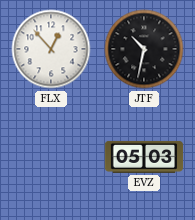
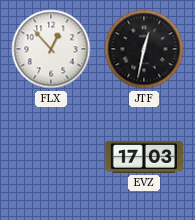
JTF: 10:32 -> 12:32 (144, 49)
EVZ: 05:03 -> 17:03 (144, 157)
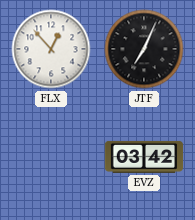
JTF: 12:32 -> 7:04 (144, 49)
EVZ: 17:03 -> 03:42 (144, 157)
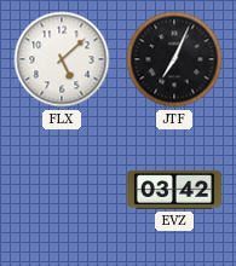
FLX: 12:53 -> 5:08 (62, 59)
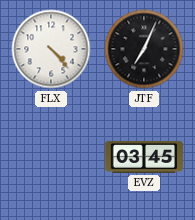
FLX: 5:08 -> 4:23 (51, 49)
EVZ: 03:42 -> 03:45 (144, 157)
